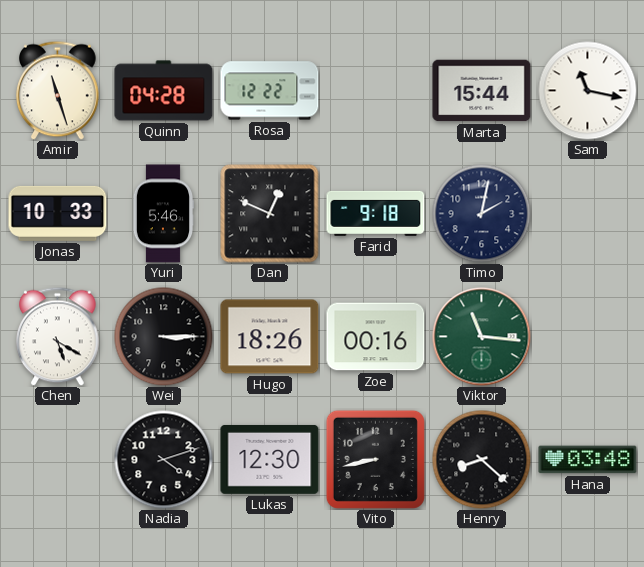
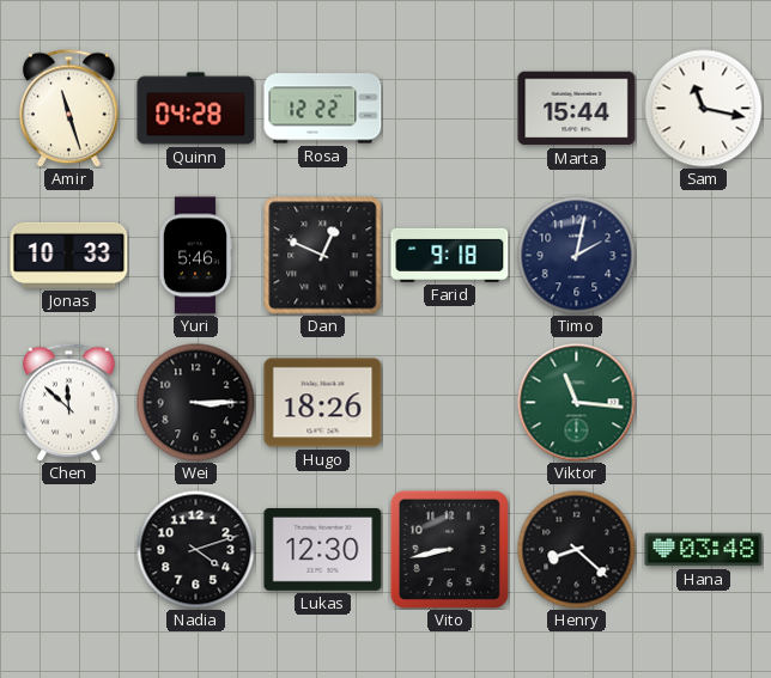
Chen: 5:20 -> 11:52 (69, 402)
Zoe: 00:16 -> none (376, 337)
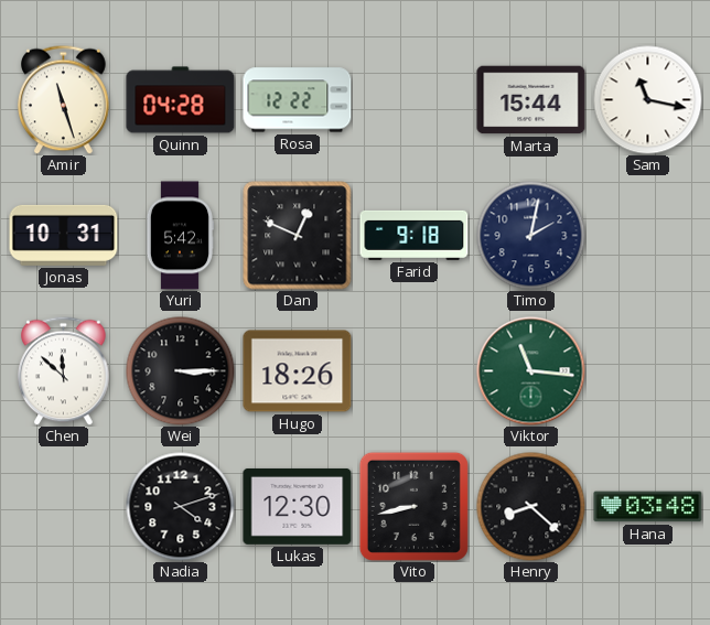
Jonas: 10:33 -> 10:31 (64, 235)
Yuri: 5:46 -> 5:42 (180, 236)
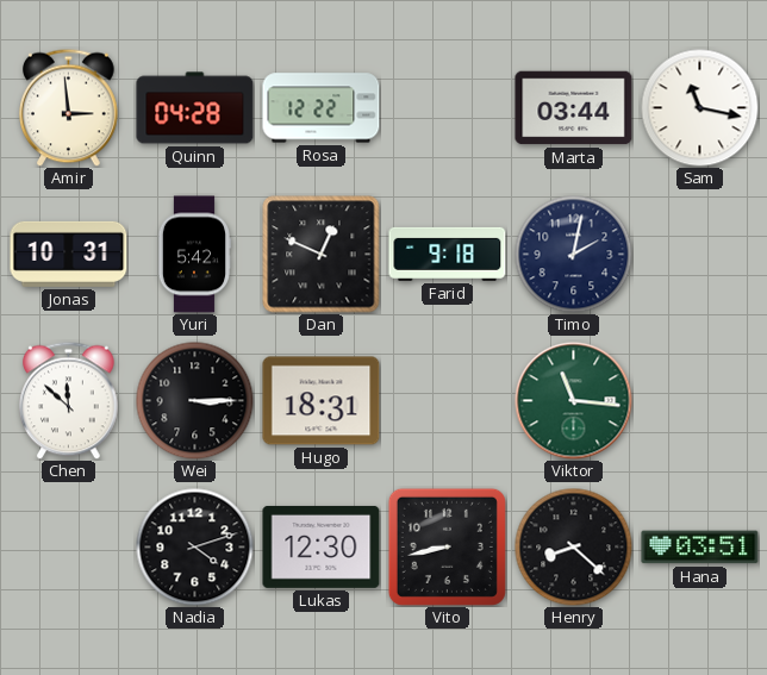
Amir: 11:27 -> 2:59 (69, 107)
Marta: 15:44 -> 03:44 (574, 108)
Hugo: 18:26 -> 18:31 (322, 401)
Hana: 03:48 -> 03:51 (700, 548)
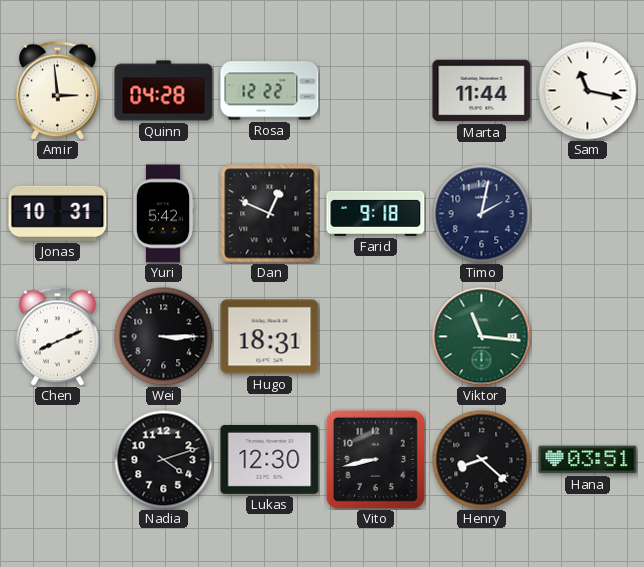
Marta: 03:44 -> 11:44 (482, 91)
Chen: 11:52 -> 8:11 (58, 336)
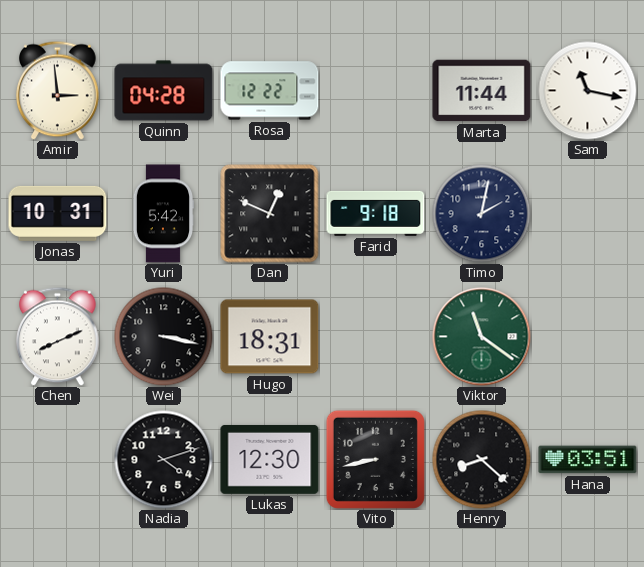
Wei: 3:15 -> 3:17 (164, 337)
Viktor: 11:16 -> 11:21 (482, 337)
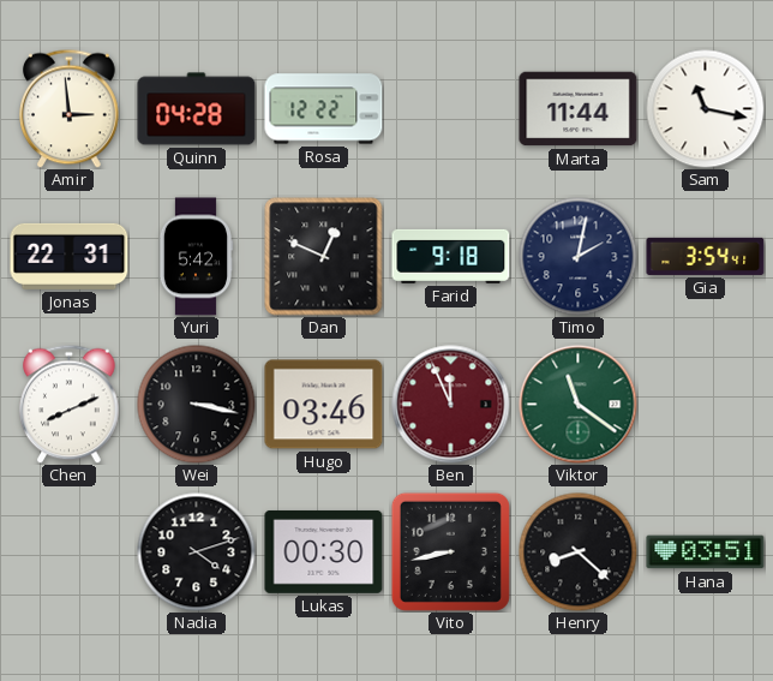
Jonas: 10:31 -> 22:31 (70, 256)
Gia: none -> 3:54 (706, 256)
Hugo: 18:31 -> 03:46 (324, 405)
Ben: none -> 11:56 (451, 405)
Lukas: 12:30 -> 00:30 (324, 551)
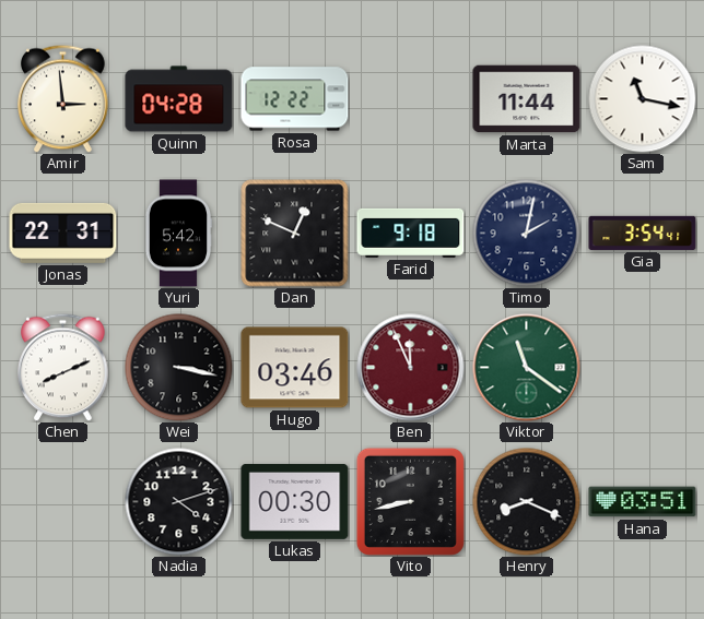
Henry: 8:22 -> 8:19 (527, 502)
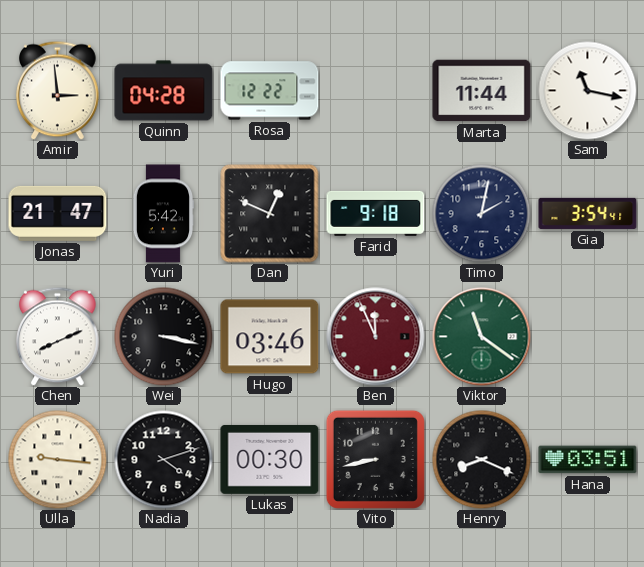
Jonas: 22:31 -> 21:47 (58, 213)
Ulla: none -> 9:16 (58, 460)
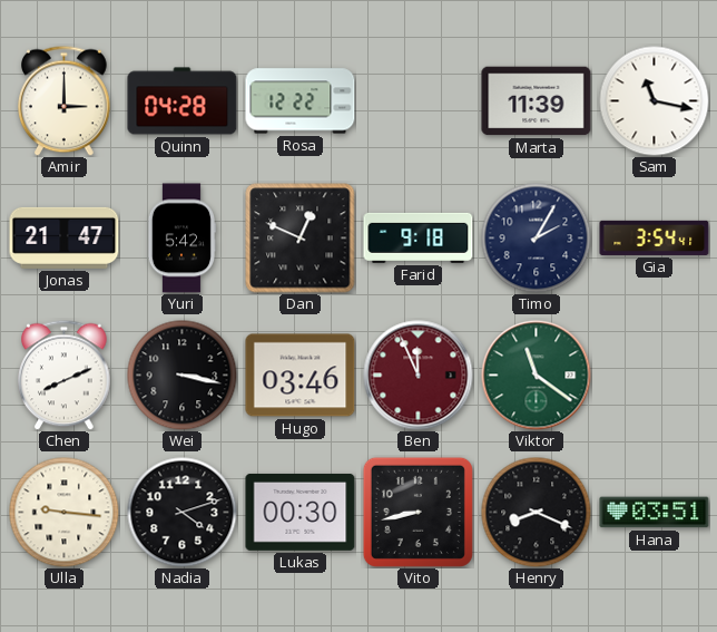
Amir: 2:59 -> 3:00 (65, 100)
Marta: 11:44 -> 11:39 (537, 101)
Timo: 2:02 -> 2:05 (537, 239)
